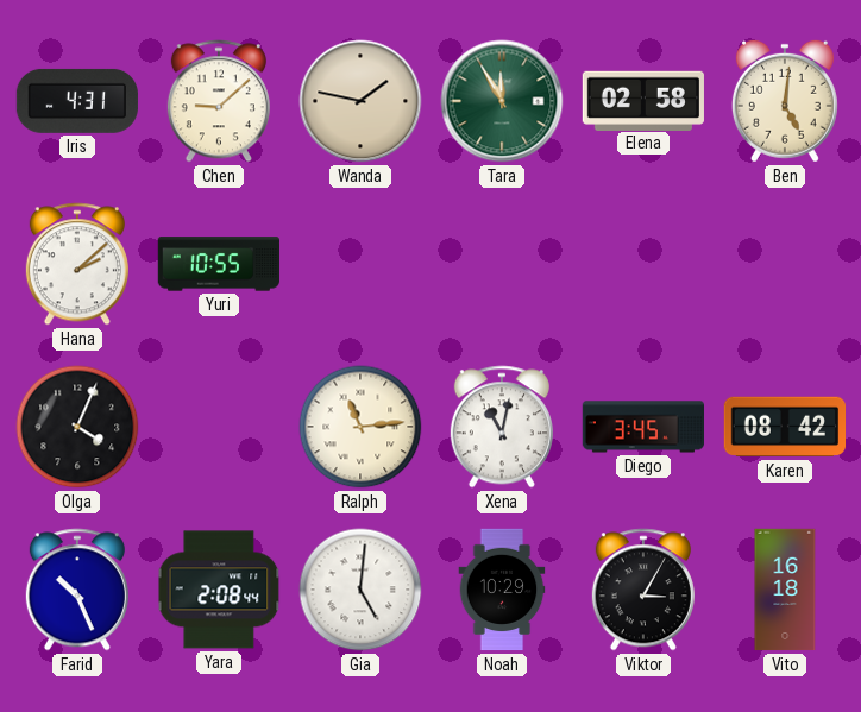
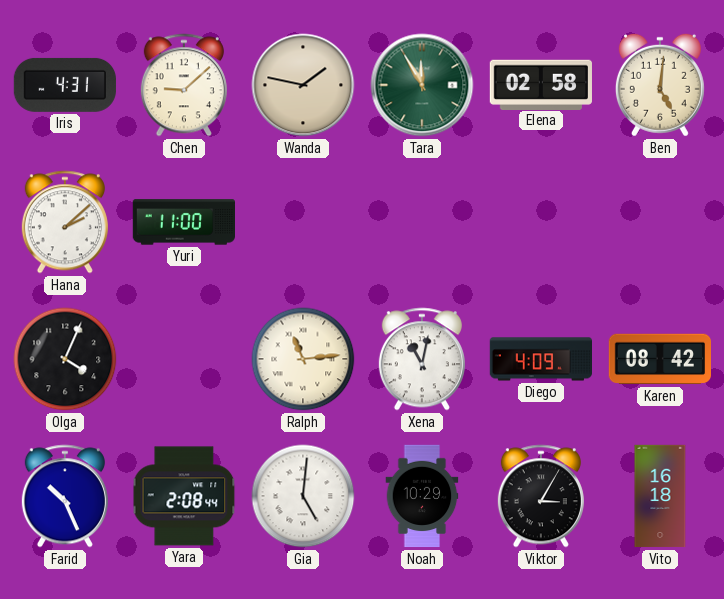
Yuri: 10:55 -> 11:00 (183, 222)
Diego: 3:45 -> 4:09 (540, 359)
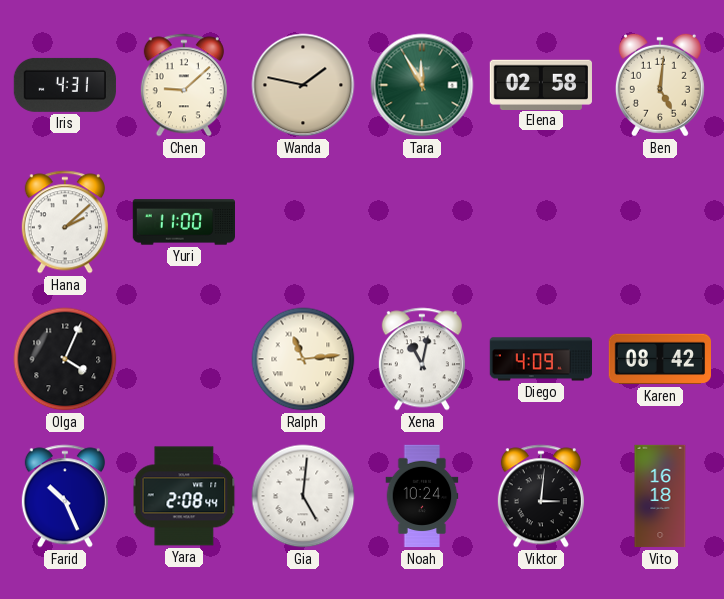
Noah: 10:29 -> 10:24 (422, 496)
Viktor: 3:05 -> 3:01 (541, 496)
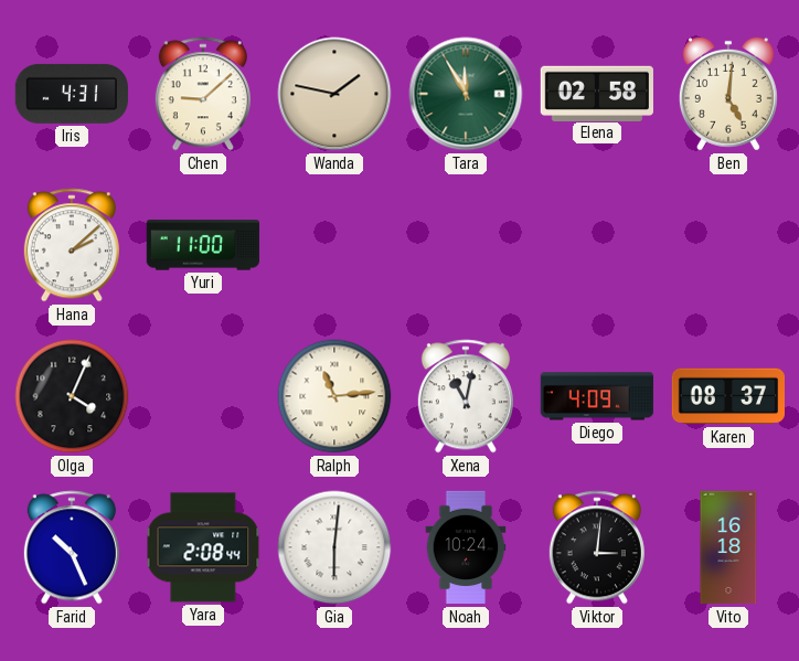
Karen: 08:42 -> 08:37 (727, 396)
Gia: 5:01 -> 6:01 (334, 547)
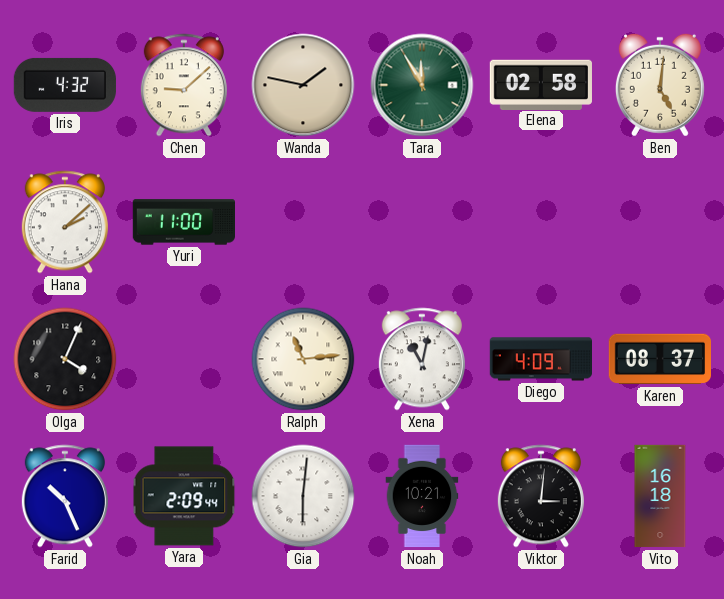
Iris: 4:31 -> 4:32 (65, 85)
Yara: 2:08 -> 2:09 (184, 496)
Noah: 10:24 -> 10:21 (422, 496)
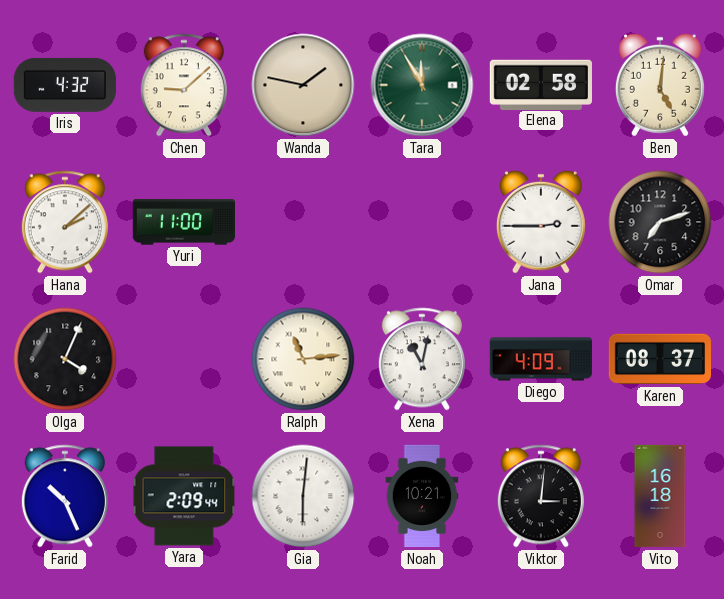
Jana: none -> 2:45 (541, 222)
Omar: none -> 7:12 (660, 222)
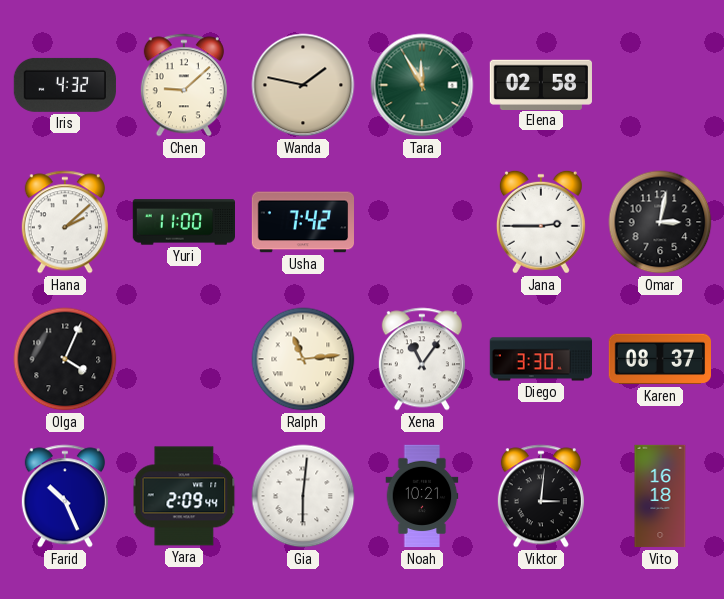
Ben: 5:01 -> none (660, 85)
Usha: none -> 7:42 (302, 222)
Omar: 7:12 -> 3:02 (660, 222)
Xena: 11:02 -> 11:06 (422, 359)
Diego: 4:09 -> 3:30 (540, 359)
